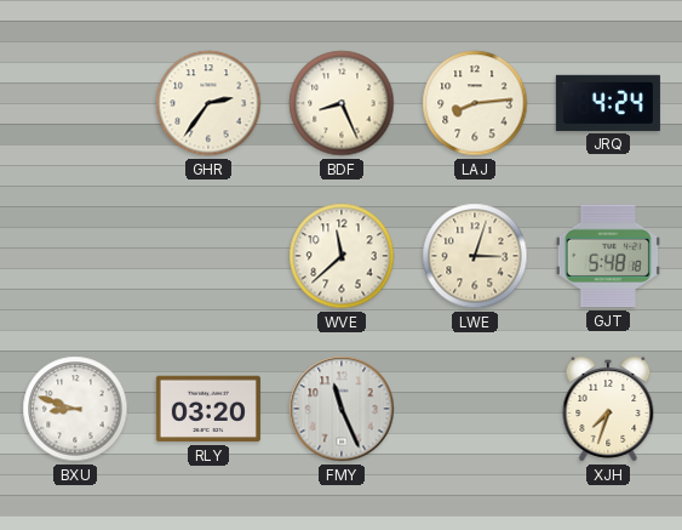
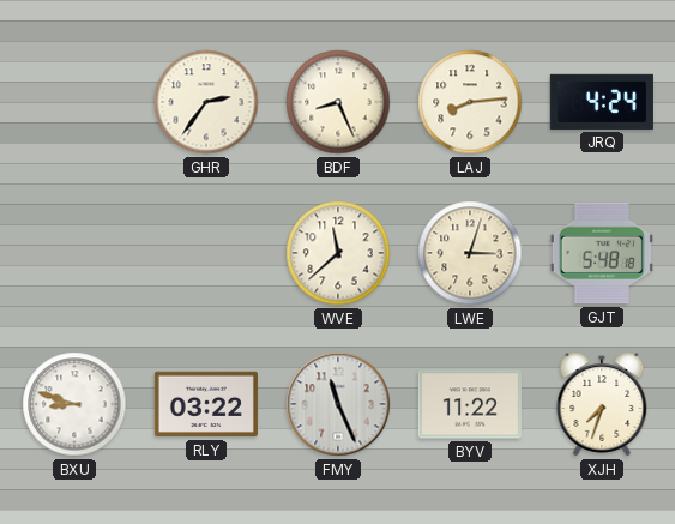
RLY: 03:20 -> 03:22 (206, 404)
BYV: none -> 11:22 (470, 404)
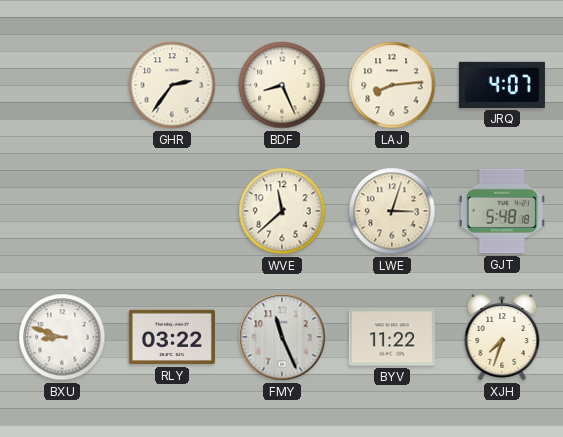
JRQ: 4:24 -> 4:07 (502, 85)
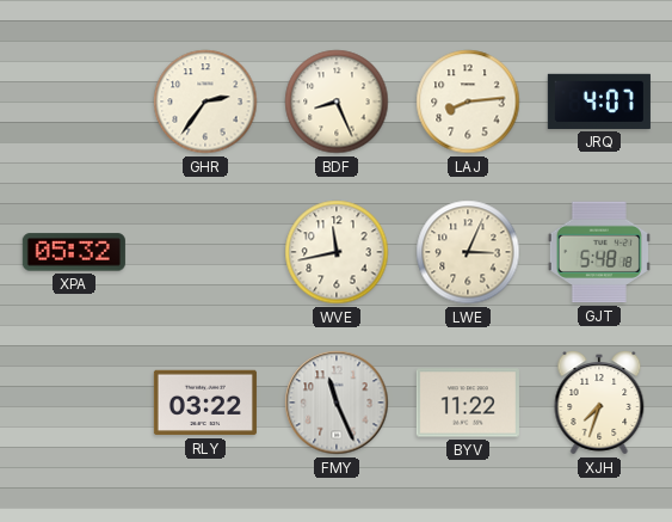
XPA: none -> 05:32 (74, 252)
WVE: 11:38 -> 11:43 (337, 252)
LWE: 3:03 -> 3:04 (468, 252)
BXU: 8:48 -> none (62, 337)
